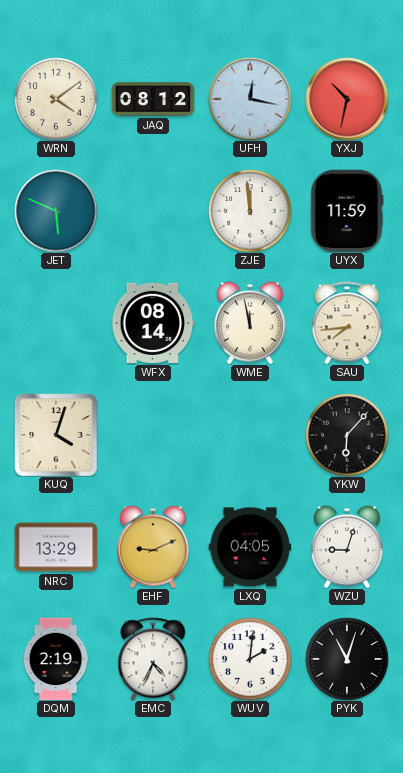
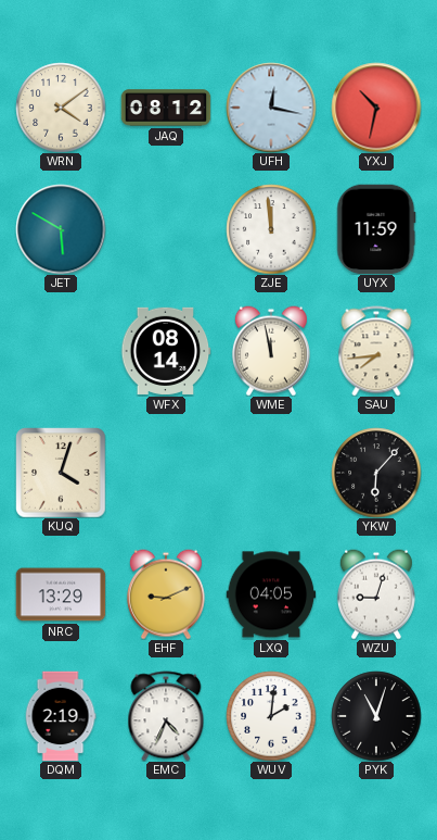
JET: 5:49 -> 5:50 (61, 229)
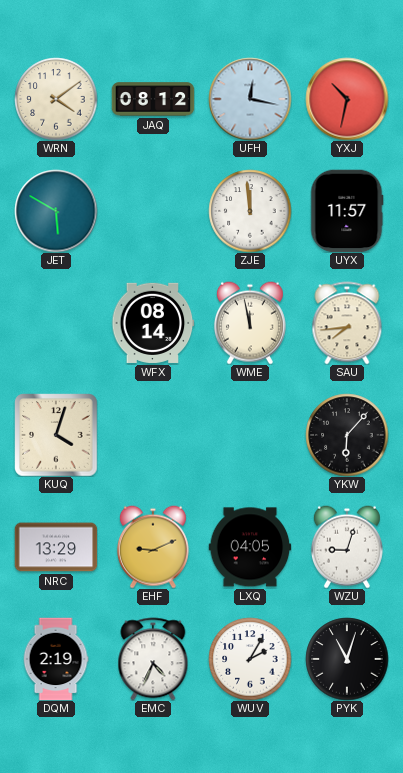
UYX: 11:59 -> 11:57 (347, 211)
WUV: 2:01 -> 2:05 (250, 659)
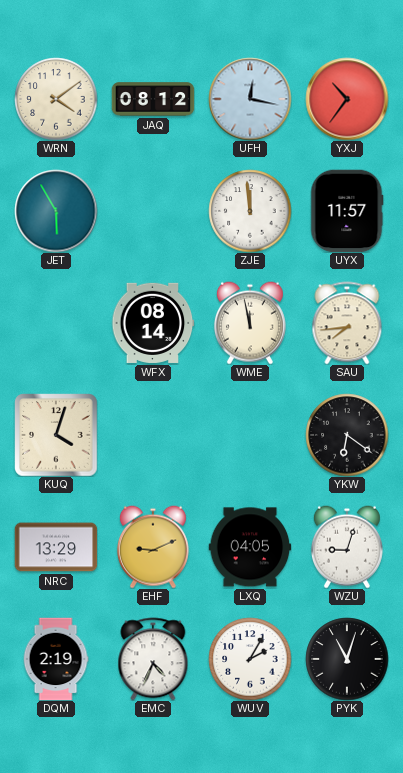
YXJ: 10:32 -> 10:36 (347, 99)
JET: 5:50 -> 5:55 (56, 211)
YKW: 6:07 -> 6:21 (347, 435)
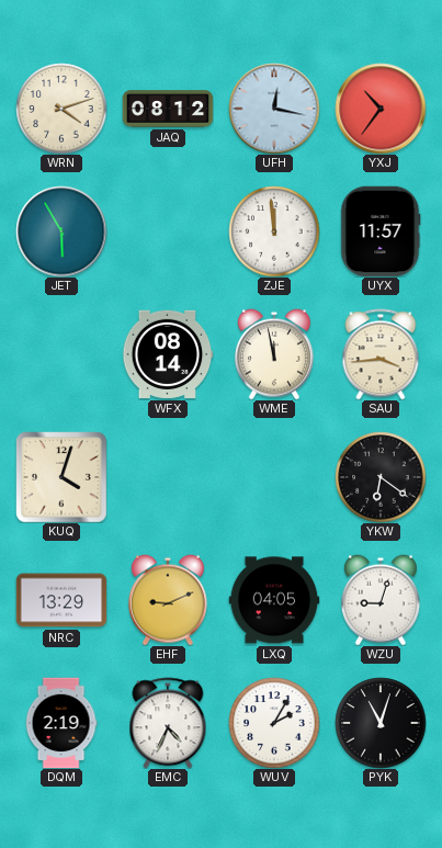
WRN: 4:09 -> 4:12 (61, 109)
SAU: 7:44 -> 3:44 (381, 354)
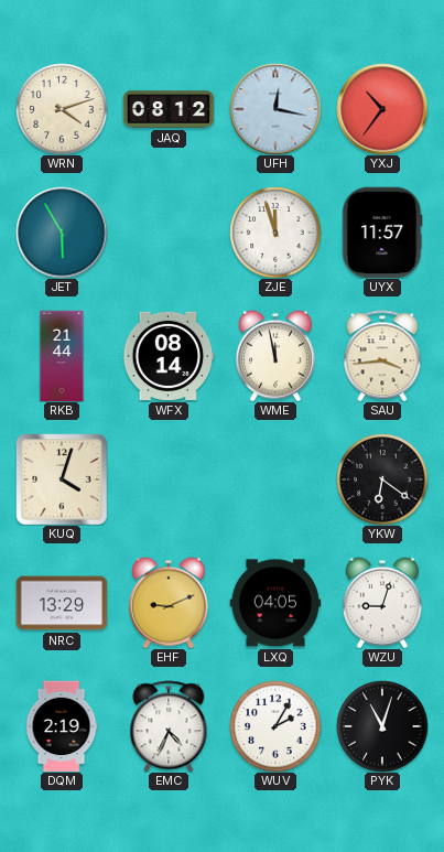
ZJE: 11:59 -> 11:57 (275, 233)
RKB: none -> 21:44 (62, 356)
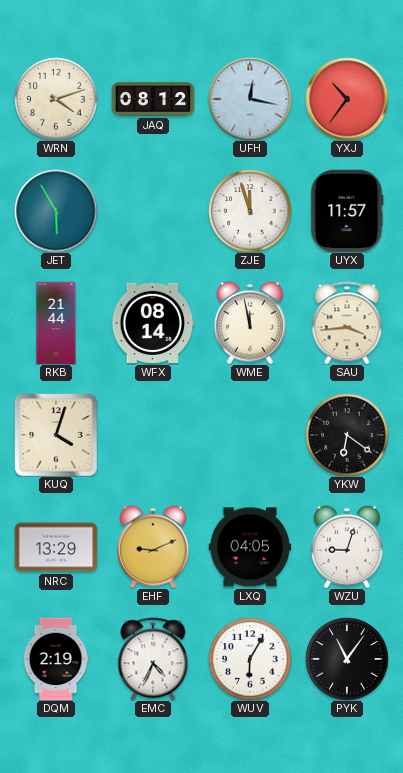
WUV: 2:05 -> 6:05 (250, 659)
PYK: 11:03 -> 11:06 (347, 659)
